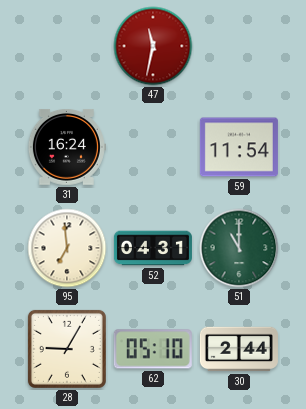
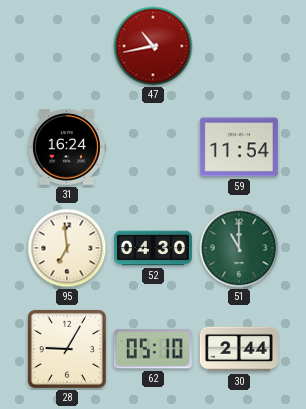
47: 11:32 -> 10:43 (153, 46)
52: 04:31 -> 04:30 (153, 248)
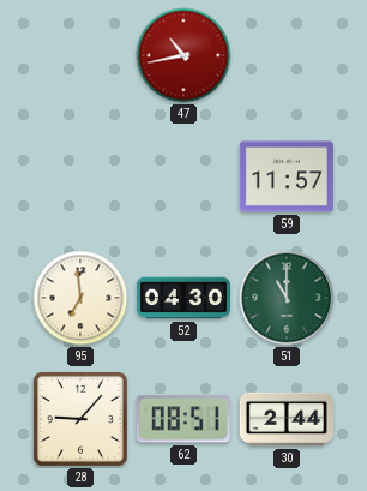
31: 16:24 -> none (66, 148)
59: 11:54 -> 11:57 (287, 176)
28: 9:05 -> 9:07 (80, 419)
62: 05:10 -> 08:51 (183, 419)
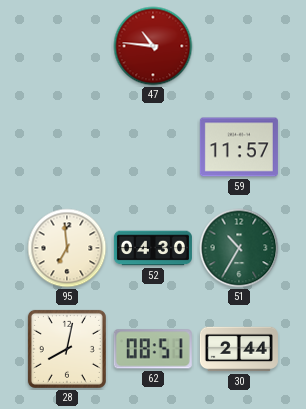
47: 10:43 -> 10:46 (153, 46)
51: 11:00 -> 10:35 (239, 248)
28: 9:07 -> 8:02 (67, 349)
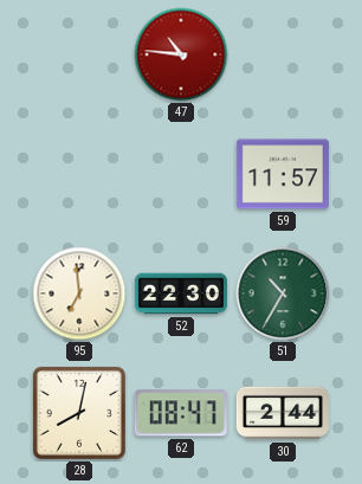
52: 04:30 -> 22:30 (181, 293)
62: 08:51 -> 08:47 (181, 413)
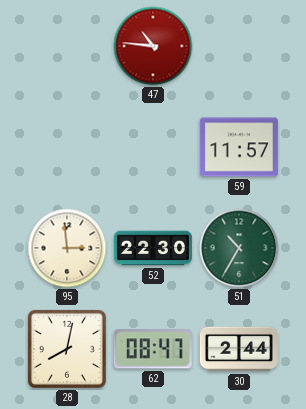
95: 6:59 -> 2:59 (67, 248)
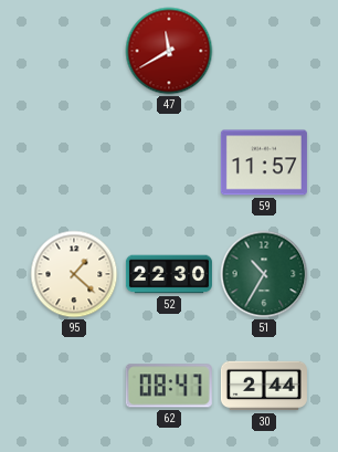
47: 10:46 -> 11:40 (169, 51)
95: 2:59 -> 1:22 (74, 274)
28: 8:02 -> none (67, 349)
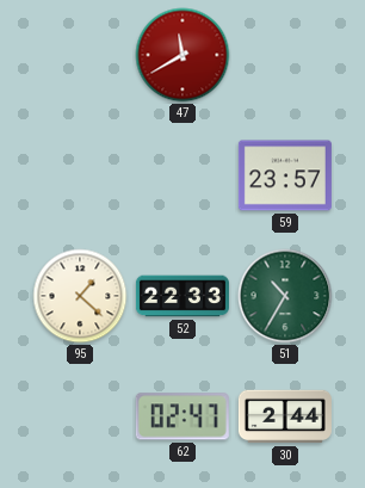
59: 11:57 -> 23:57 (285, 175)
52: 22:30 -> 22:33 (182, 296)
62: 08:47 -> 02:47 (182, 416)
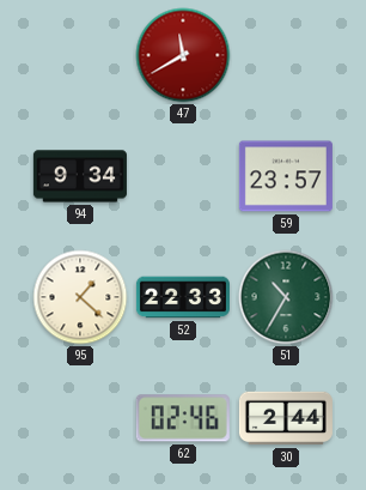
94: none -> 9:34 (80, 176)
62: 02:47 -> 02:46 (183, 418)
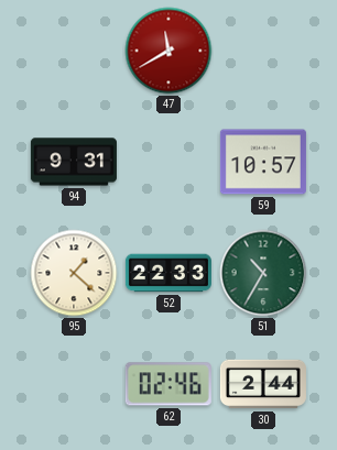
94: 9:34 -> 9:31 (74, 162)
59: 23:57 -> 10:57 (263, 162)
